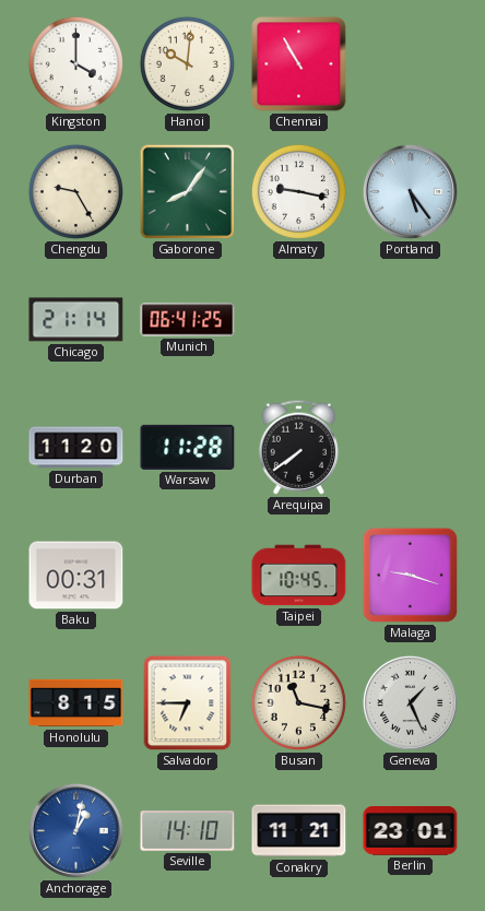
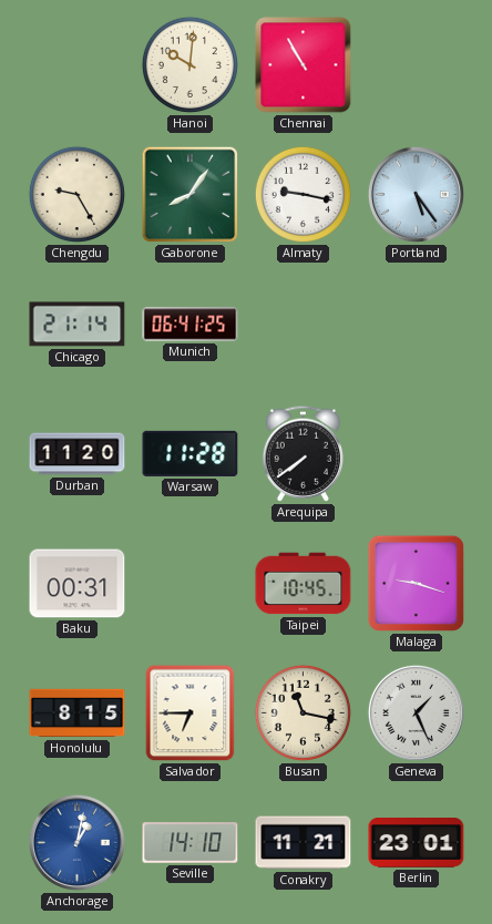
Kingston: 4:00 -> none (75, 63)
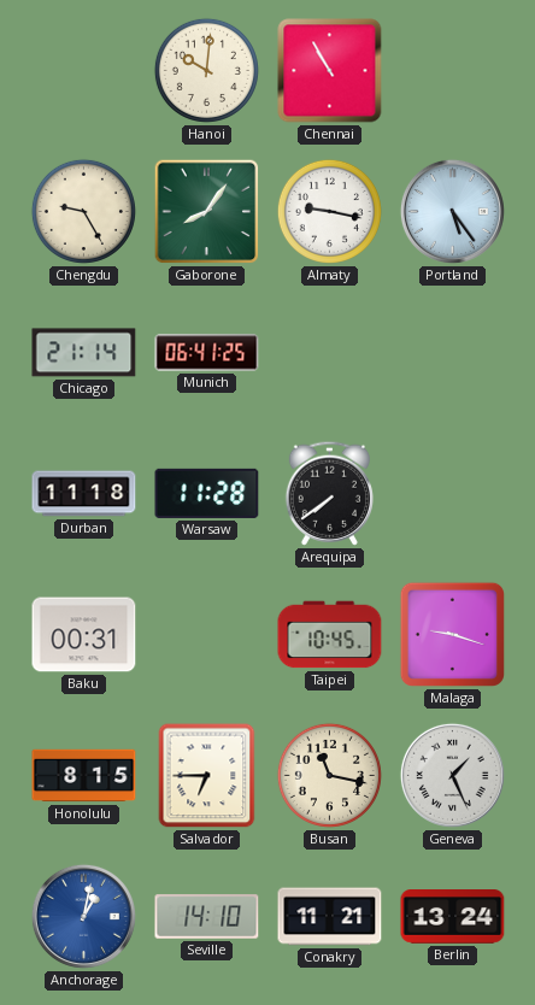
Durban: 11:20 -> 11:18 (84, 494)
Berlin: 23:01 -> 13:24 (453, 917)
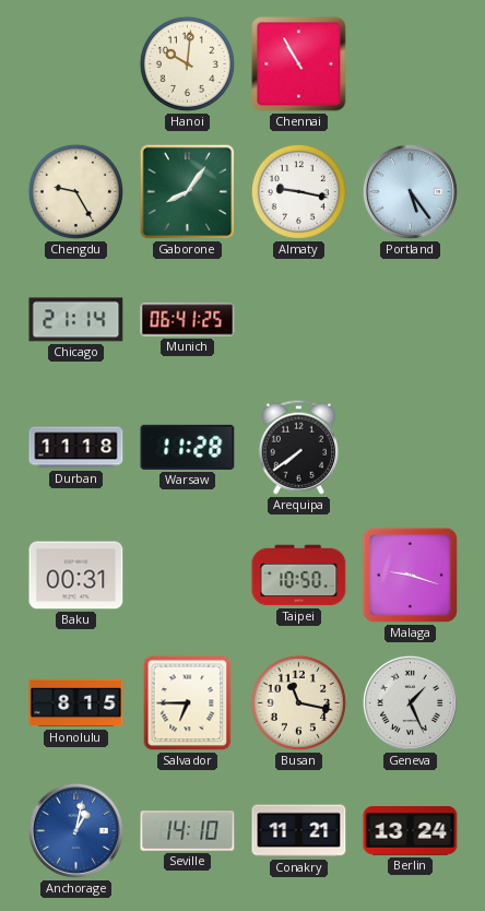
Taipei: 10:45 -> 10:50 (299, 576)
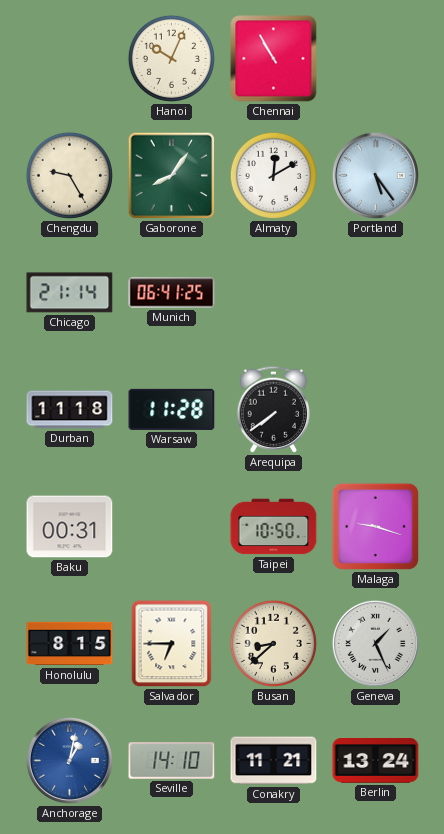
Hanoi: 10:01 -> 10:04 (171, 58)
Almaty: 9:17 -> 12:10 (273, 175)
Busan: 11:17 -> 8:38 (273, 643)
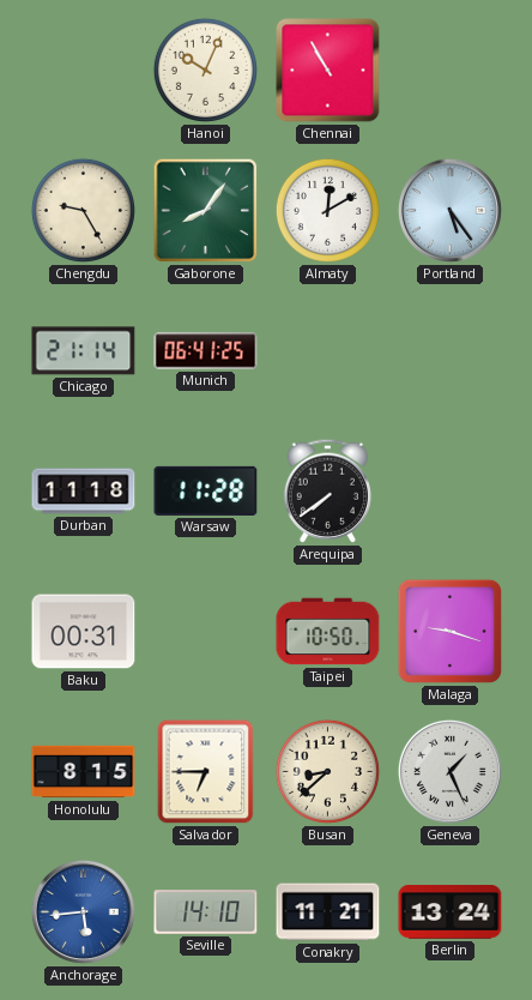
Anchorage: 1:02 -> 5:44 (83, 911)
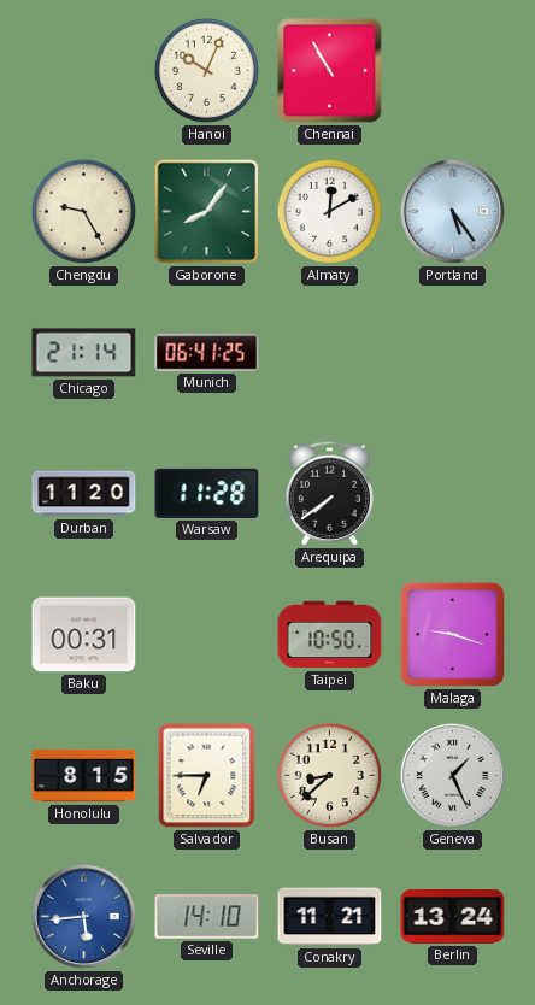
Durban: 11:18 -> 11:20 (84, 494)
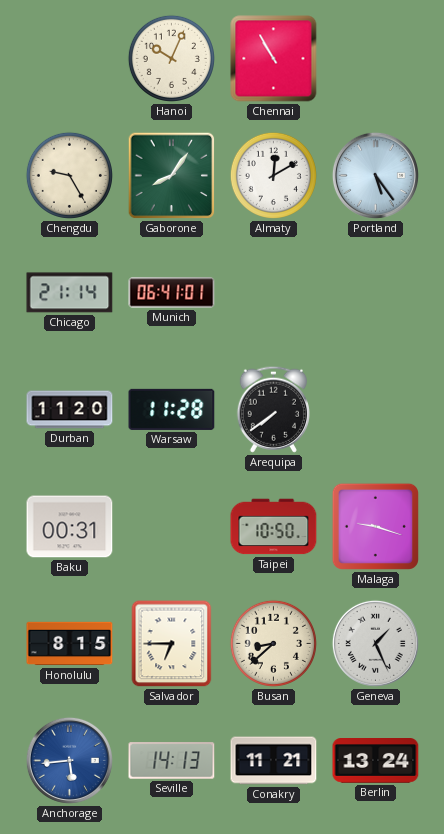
Munich: 06:41:25 -> 06:41:01 (172, 293)
Seville: 14:10 -> 14:13 (172, 761)
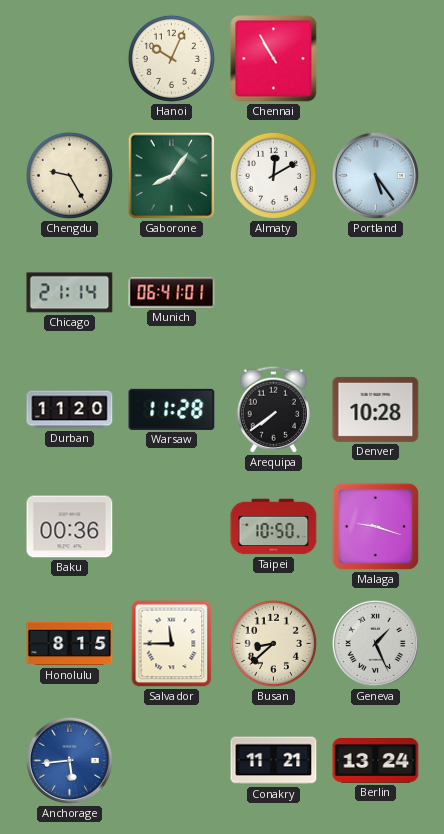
Denver: none -> 10:28 (376, 409)
Baku: 00:31 -> 00:36 (70, 527)
Salvador: 6:45 -> 11:45 (172, 644)
Seville: 14:13 -> none (172, 761)
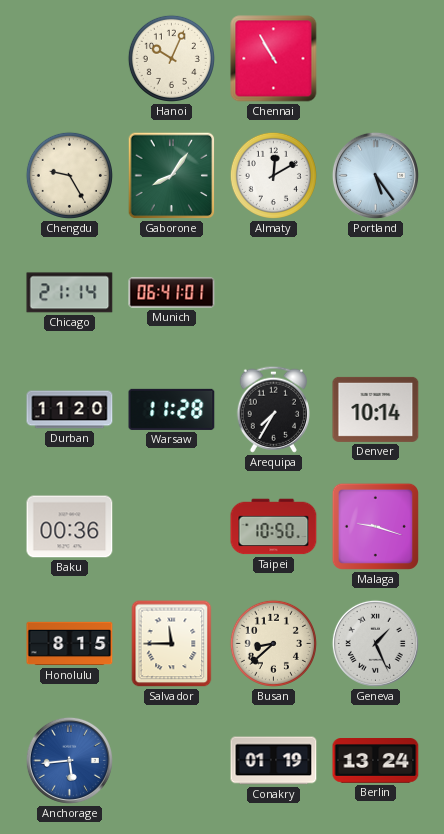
Arequipa: 7:39 -> 7:35 (273, 409)
Denver: 10:28 -> 10:14 (376, 409)
Conakry: 11:21 -> 01:19 (274, 761)
